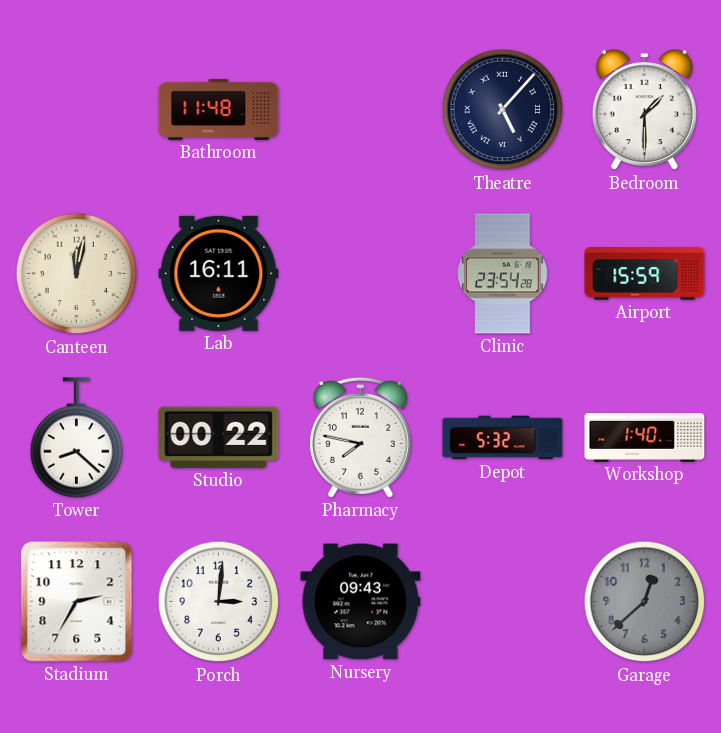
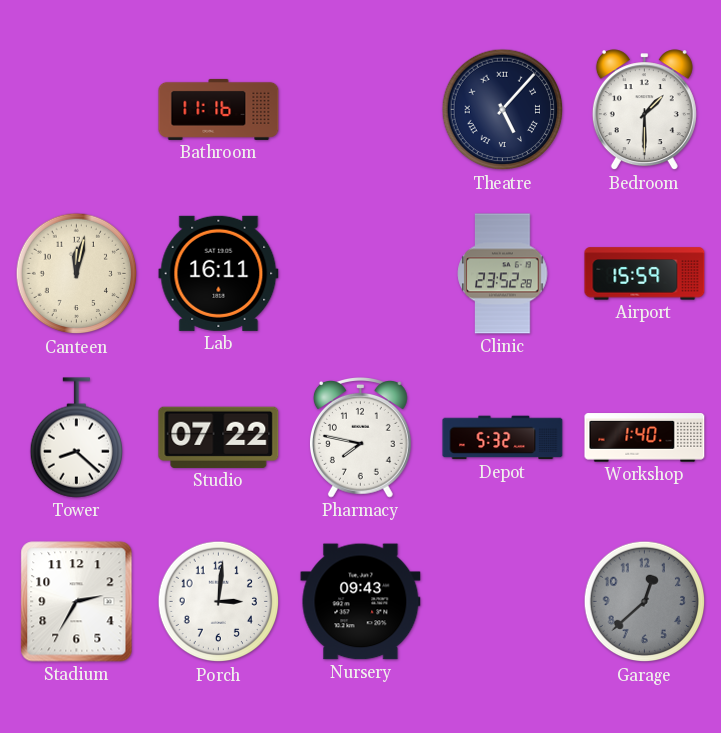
Bathroom: 11:48 -> 11:16 (219, 109)
Clinic: 23:54 -> 23:52 (503, 274)
Studio: 00:22 -> 07:22 (219, 437)
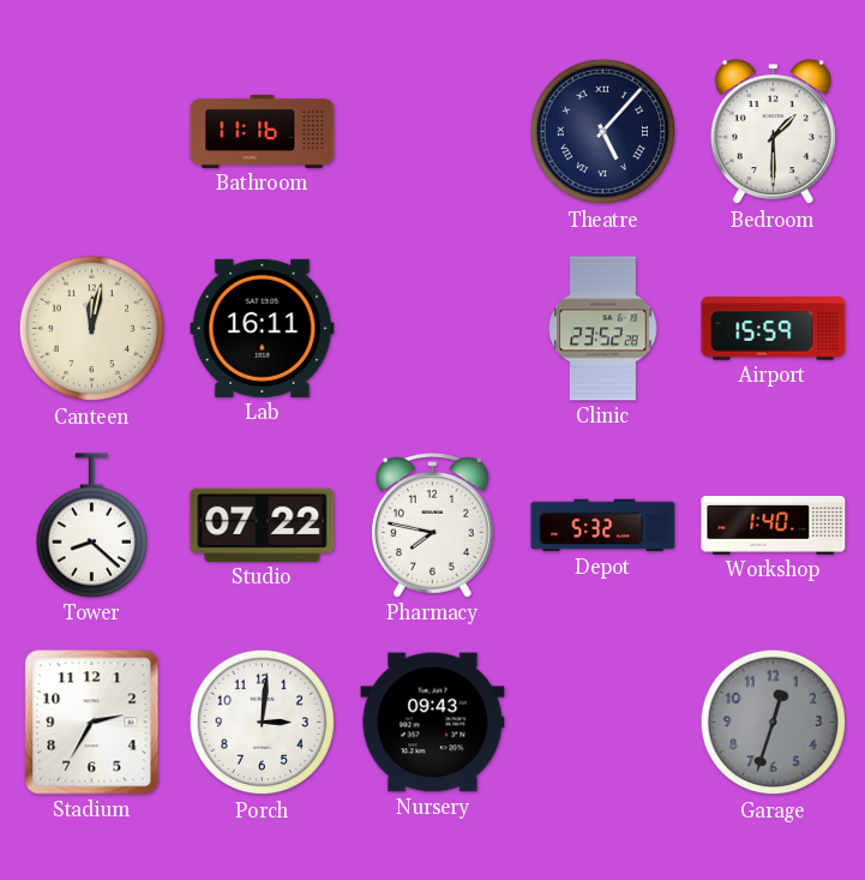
Garage: 12:38 -> 12:33 (774, 723)
